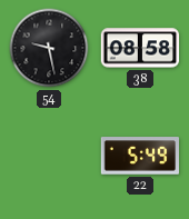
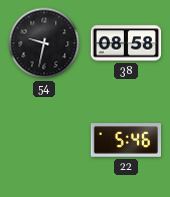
54: 9:28 -> 9:32 (44, 43)
22: 5:49 -> 5:46 (125, 140)
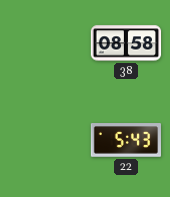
54: 9:32 -> none (44, 43)
22: 5:46 -> 5:43 (125, 140)
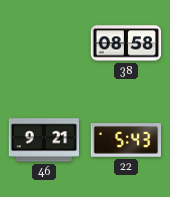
46: none -> 9:21 (43, 140)
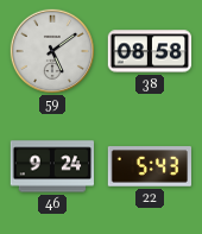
59: none -> 5:09 (51, 50)
46: 9:21 -> 9:24 (51, 166)
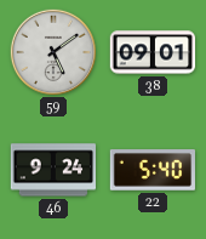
38: 08:58 -> 09:01 (153, 52)
22: 5:43 -> 5:40 (151, 170)
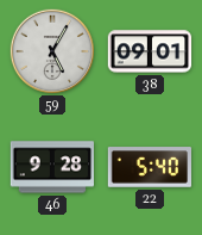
59: 5:09 -> 5:05 (51, 50)
46: 9:24 -> 9:28 (51, 167)
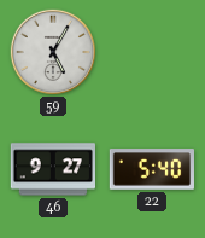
38: 09:01 -> none (150, 51)
46: 9:28 -> 9:27 (52, 169)
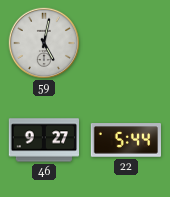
59: 5:05 -> 5:02 (43, 42)
22: 5:40 -> 5:44 (125, 140)
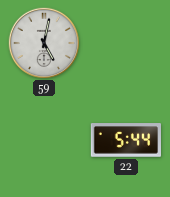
46: 9:27 -> none (43, 140)
